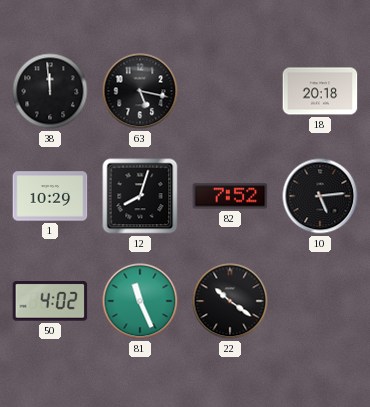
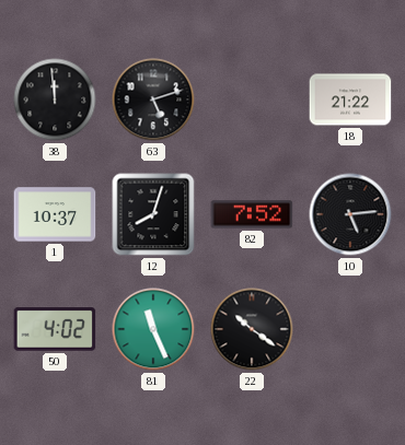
63: 5:17 -> 5:12 (153, 99)
18: 20:18 -> 21:22 (350, 99)
1: 10:29 -> 10:37 (55, 214)
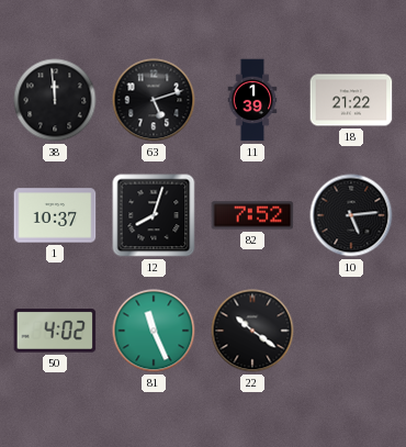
11: none -> 1:39 (252, 100)
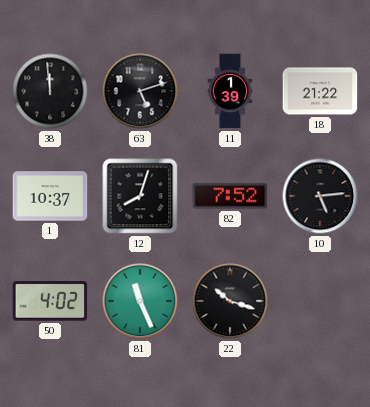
22: 10:21 -> 10:18 (230, 301)
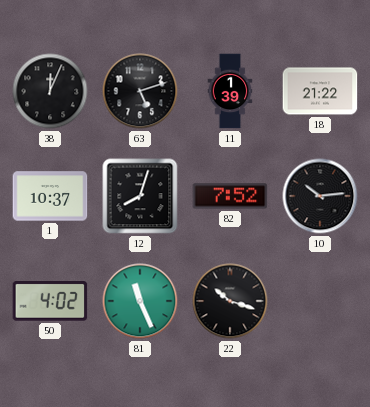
38: 11:59 -> 12:04 (50, 91)
10: 5:14 -> 10:14 (320, 196)
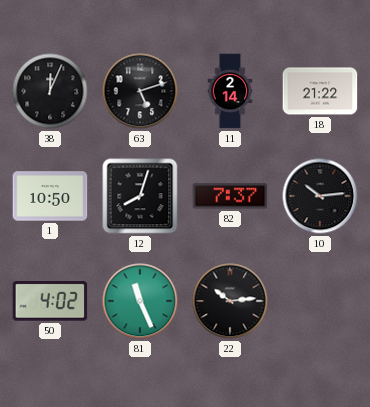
11: 1:39 -> 2:14 (230, 91)
1: 10:37 -> 10:50 (50, 196)
82: 7:52 -> 7:37 (230, 196)
22: 10:18 -> 10:14 (230, 301)
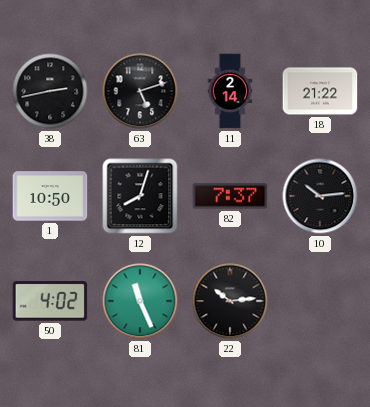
38: 12:04 -> 2:43 (50, 91)
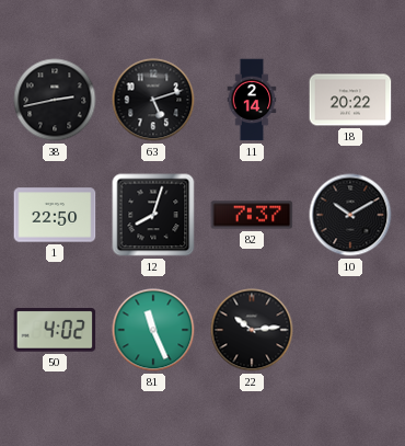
18: 21:22 -> 20:22 (350, 100)
1: 10:50 -> 22:50 (55, 215)
10: 10:14 -> 10:10 (350, 215)
